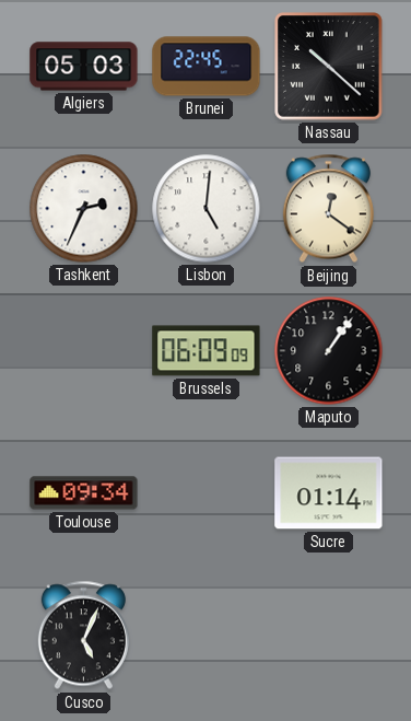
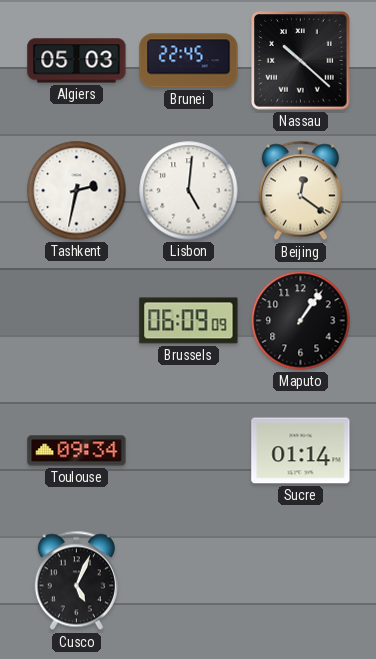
Tashkent: 2:34 -> 2:32 (77, 191)
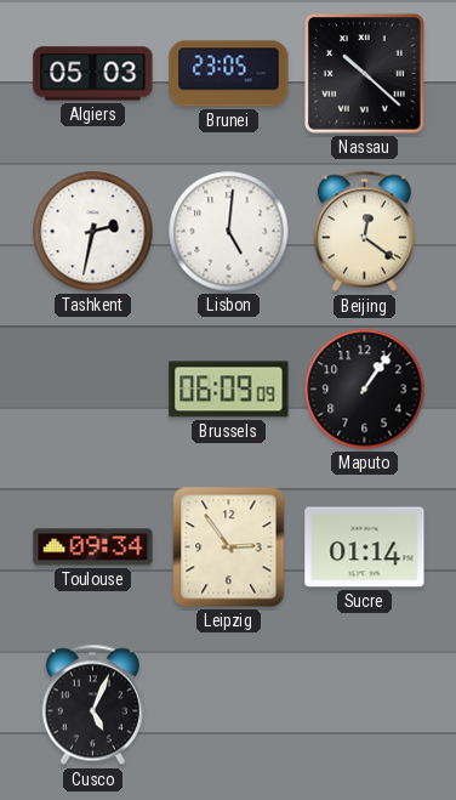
Brunei: 22:45 -> 23:05 (229, 74)
Leipzig: none -> 2:54 (229, 547)
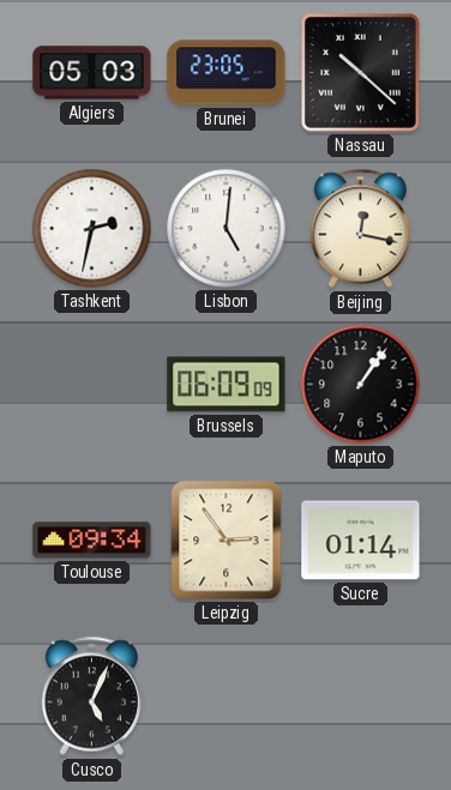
Beijing: 12:21 -> 12:17 (360, 229)
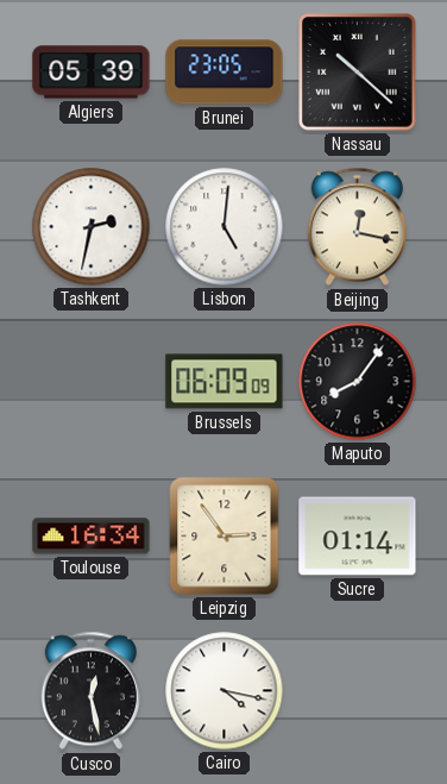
Algiers: 05:03 -> 05:39 (92, 73)
Maputo: 1:06 -> 8:06 (358, 382)
Toulouse: 09:34 -> 16:34 (92, 537)
Cusco: 5:04 -> 12:28 (90, 691)
Cairo: none -> 4:17 (225, 691)
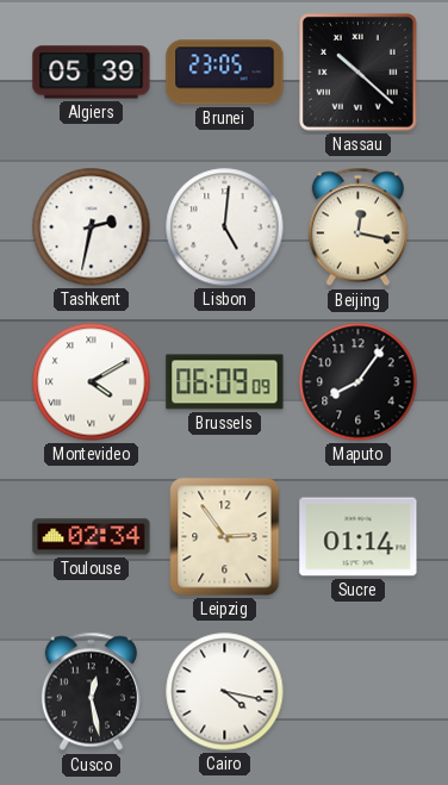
Montevideo: none -> 4:10 (92, 382)
Toulouse: 16:34 -> 02:34 (92, 537)
